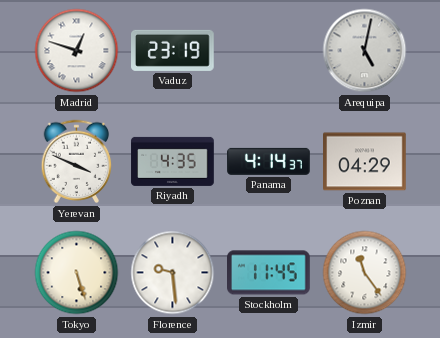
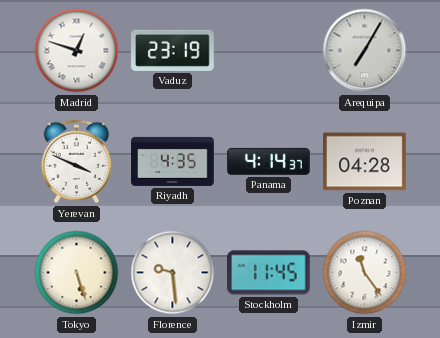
Arequipa: 5:02 -> 7:05 (365, 51)
Poznan: 04:29 -> 04:28 (365, 162)
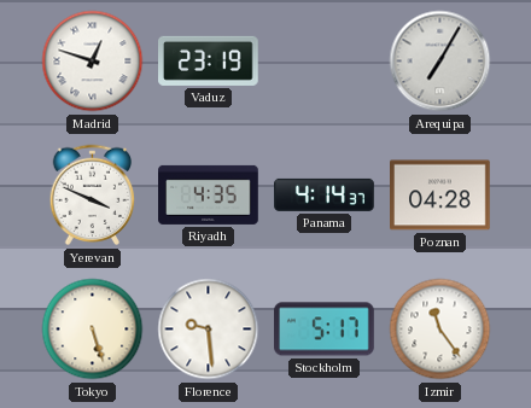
Stockholm: 11:45 -> 5:17 (325, 330)
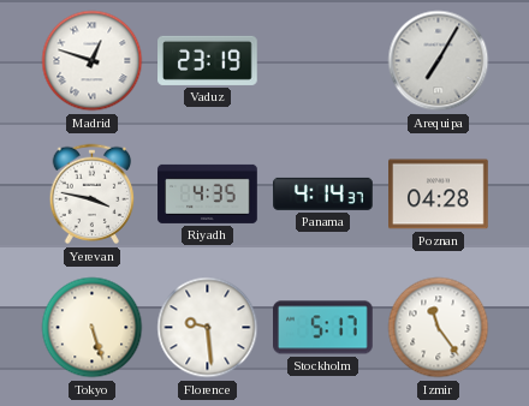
Yerevan: 3:49 -> 3:47 (93, 195)
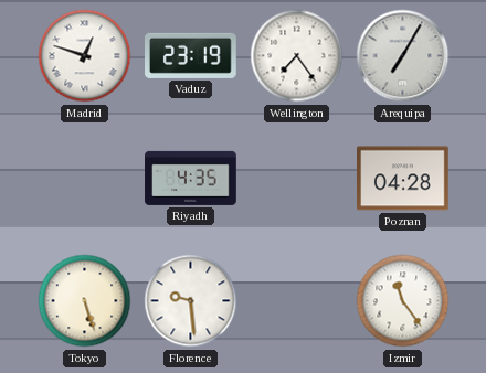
Wellington: none -> 7:24 (297, 56)
Yerevan: 3:47 -> none (93, 195)
Panama: 4:14 -> none (323, 193)
Stockholm: 5:17 -> none (323, 328)
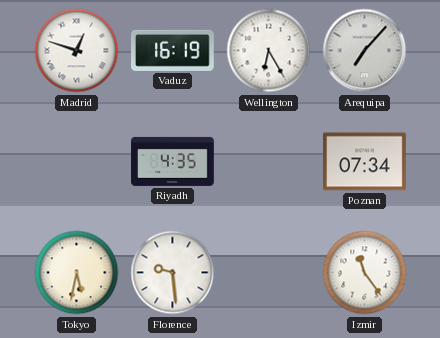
Vaduz: 23:19 -> 16:19 (173, 50)
Wellington: 7:24 -> 6:25 (269, 51)
Arequipa: 7:05 -> 7:07 (365, 51)
Poznan: 04:28 -> 07:34 (365, 162)
Tokyo: 5:27 -> 5:32 (77, 273)
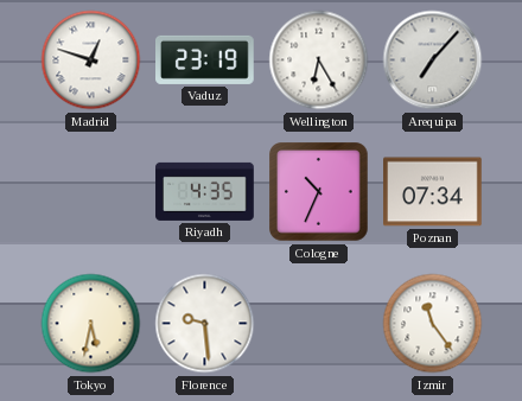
Vaduz: 16:19 -> 23:19 (205, 59)
Cologne: none -> 10:34 (319, 192)
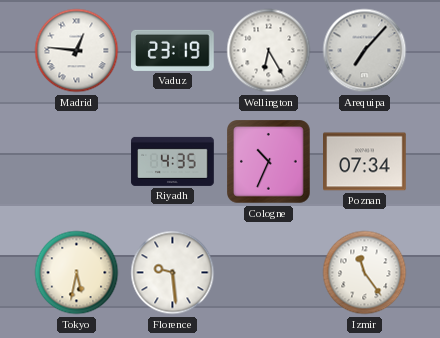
Madrid: 12:48 -> 12:46 (77, 51)
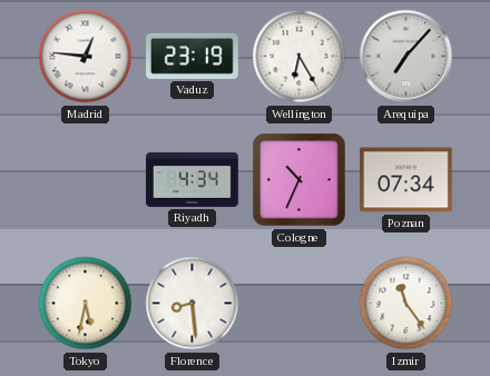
Riyadh: 4:35 -> 4:34 (193, 179)
Florence: 9:29 -> 8:29 (193, 304)
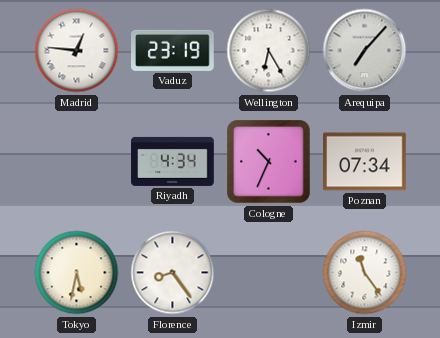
Florence: 8:29 -> 8:24 (173, 273)
